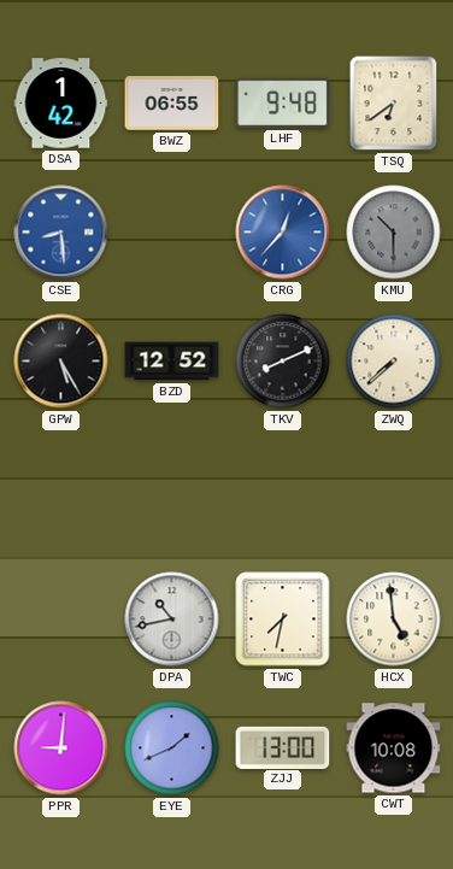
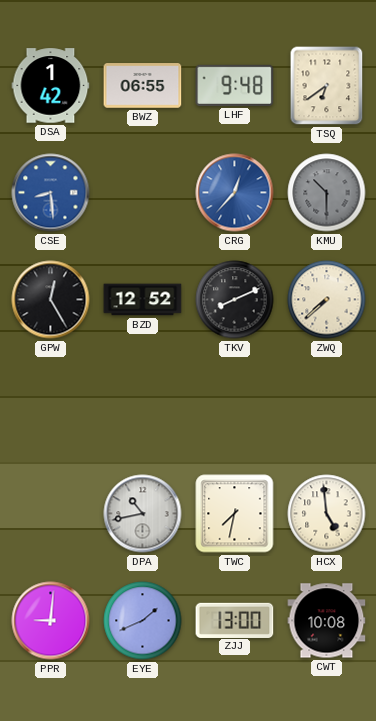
GPW: 5:25 -> 12:25 (51, 300)
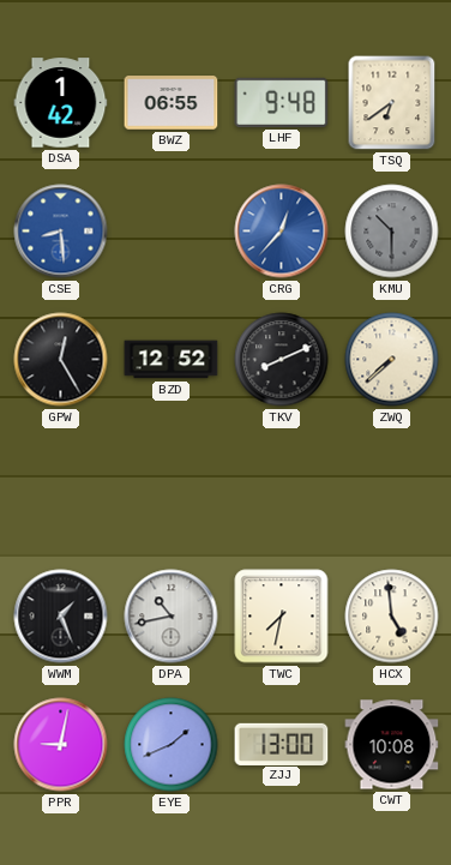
WWM: none -> 1:26 (61, 617)
PPR: 9:01 -> 9:02 (61, 745)
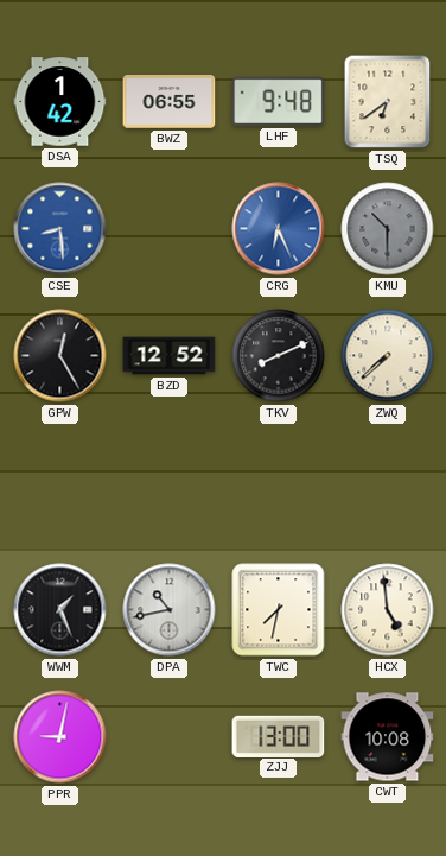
CRG: 12:37 -> 6:26 (279, 229)
EYE: 1:41 -> none (172, 745)
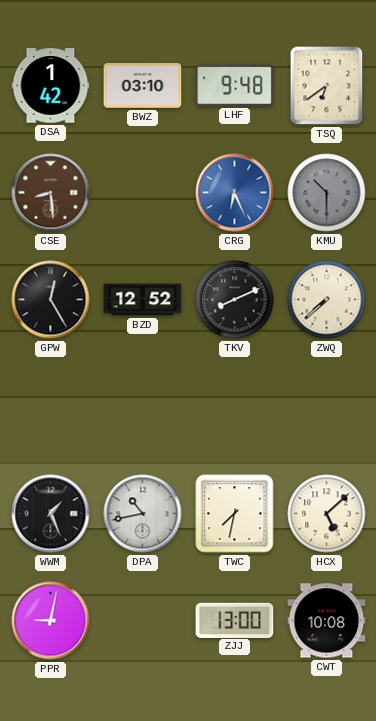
BWZ: 06:55 -> 03:10 (143, 86)
CSE dial: blue -> brown (51, 193)
HCX: 4:59 -> 5:08 (327, 514)
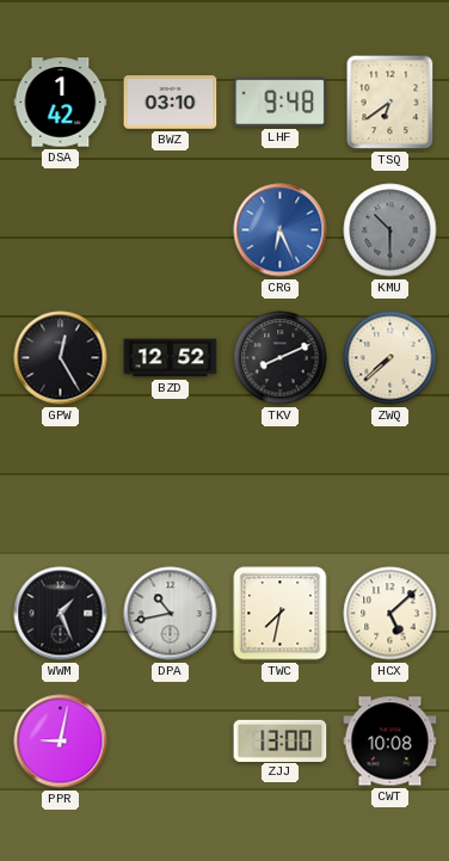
CSE: 8:29 -> none (51, 193)
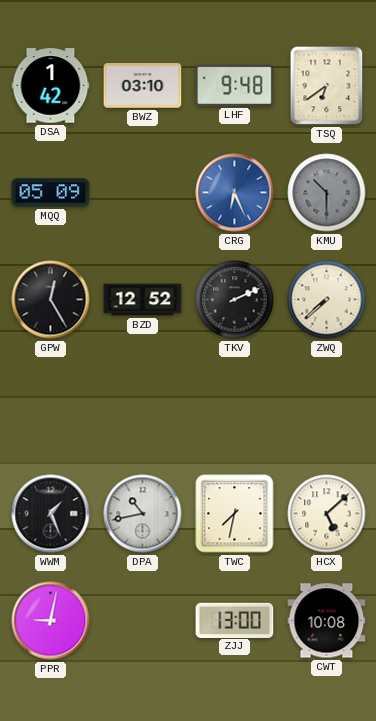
MQQ: none -> 05:09 (51, 193)
TKV: 8:11 -> 2:11 (235, 300)
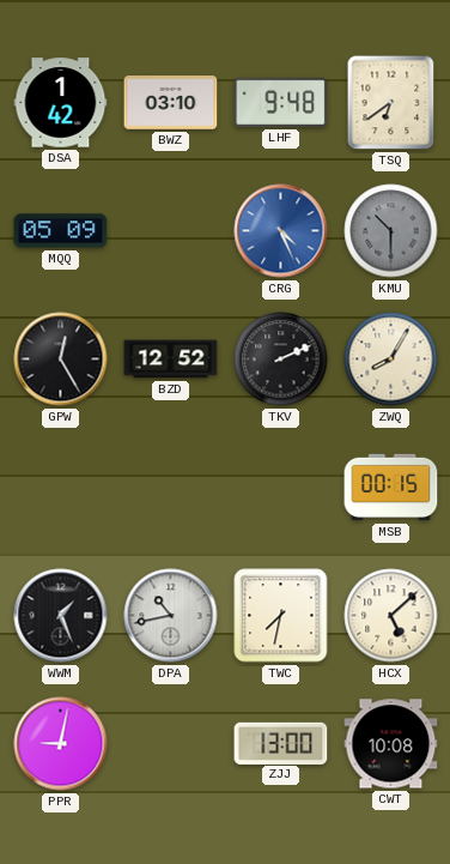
CRG: 6:26 -> 4:26 (281, 231)
ZWQ: 7:38 -> 8:05 (391, 360)
MSB: none -> 00:15 (391, 488)
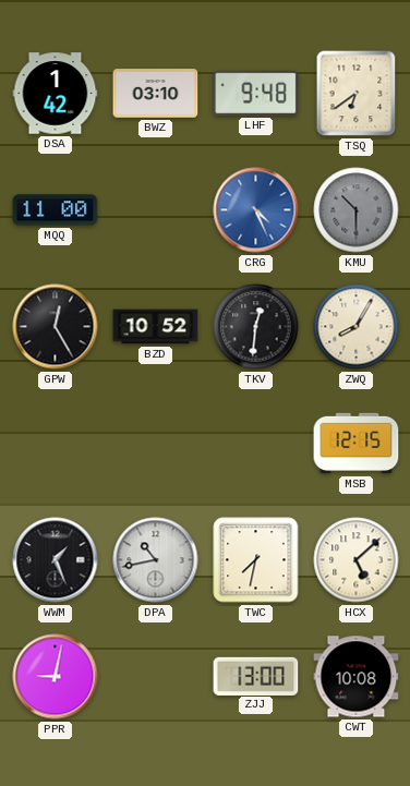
MQQ: 05:09 -> 11:00 (56, 210)
BZD: 12:52 -> 10:52 (156, 327)
TKV: 2:11 -> 12:31 (256, 327)
MSB: 00:15 -> 12:15 (357, 444)
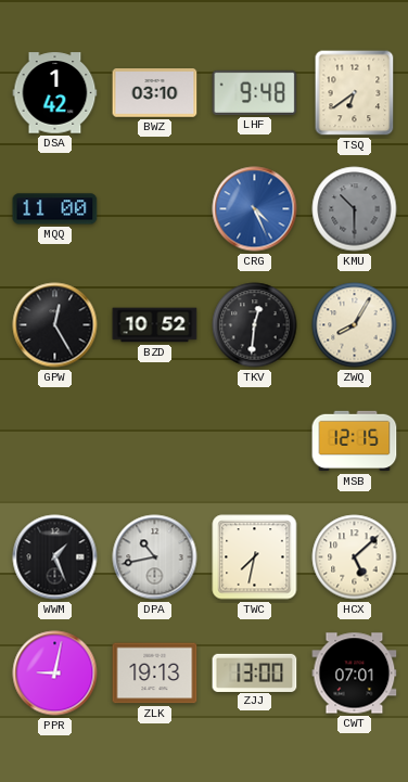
ZLK: none -> 19:13 (155, 674)
CWT: 10:08 -> 07:01 (355, 674)
